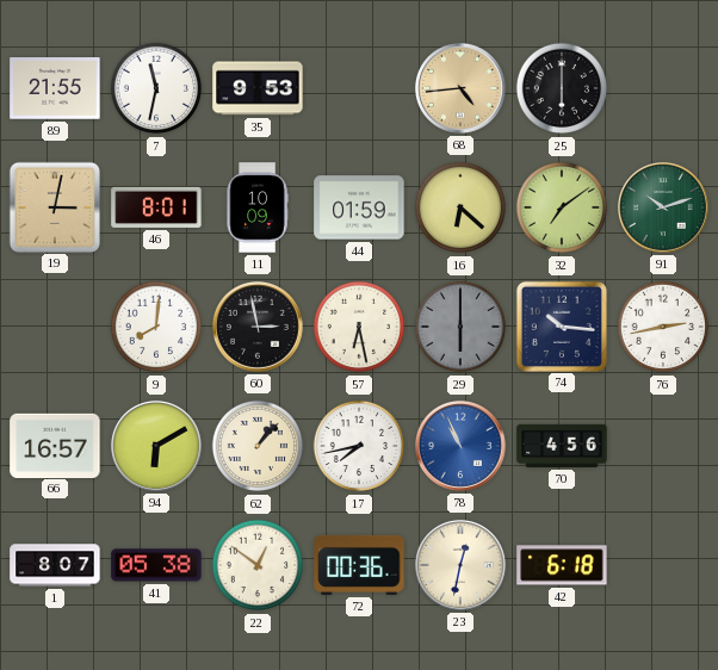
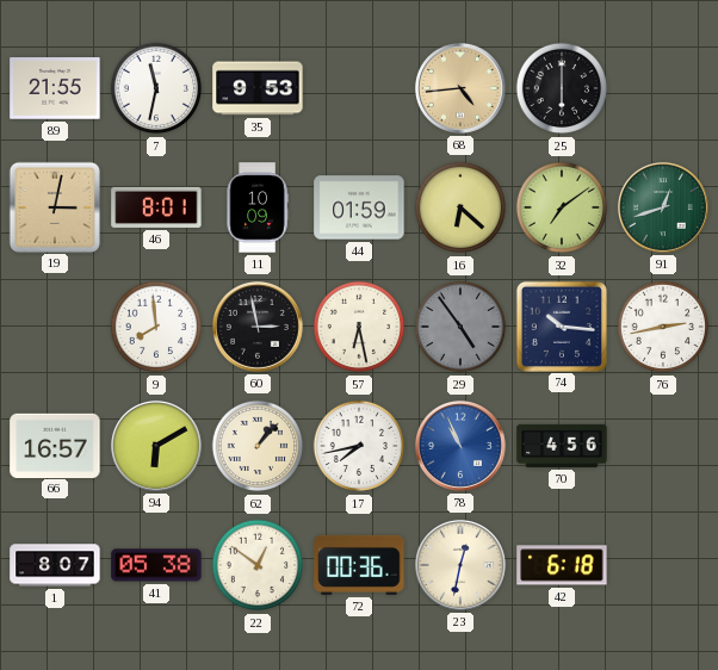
91: 10:12 -> 12:42 (663, 207)
9: 8:01 -> 7:59 (156, 327)
29: 6:00 -> 4:54 (460, 327)
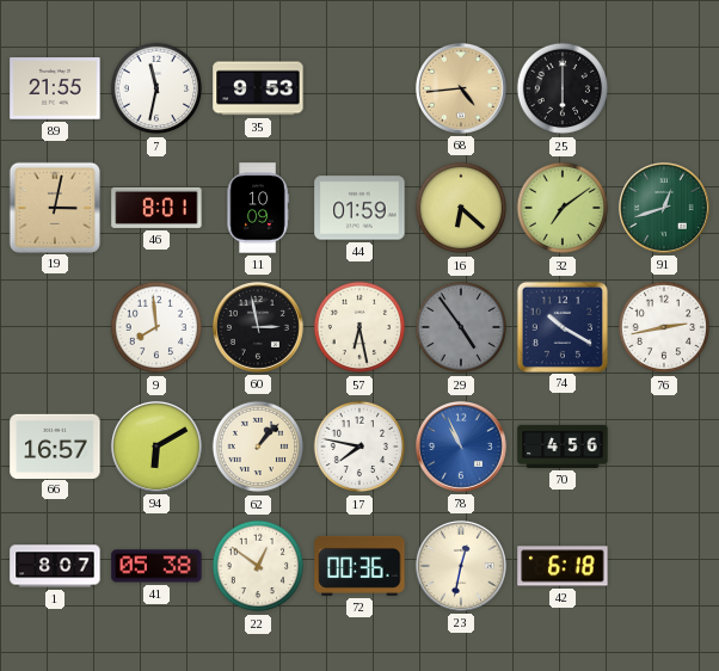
74: 10:16 -> 10:20 (561, 326)
17: 7:43 -> 7:47 (359, 447)
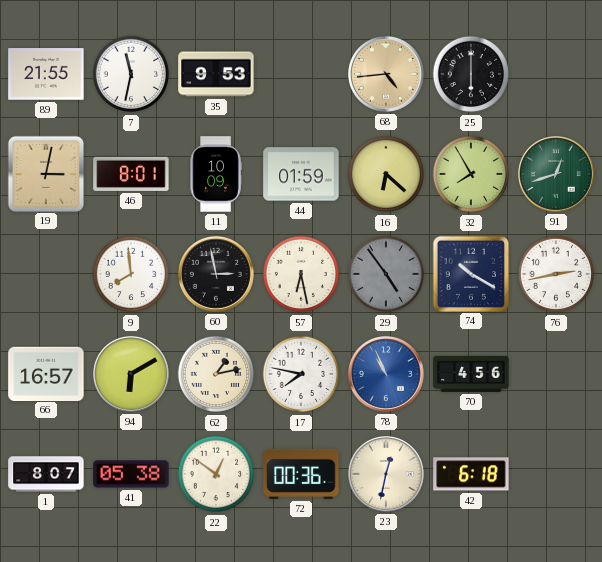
32: 7:09 -> 7:55 (471, 174)
62: 1:07 -> 1:13 (216, 374)
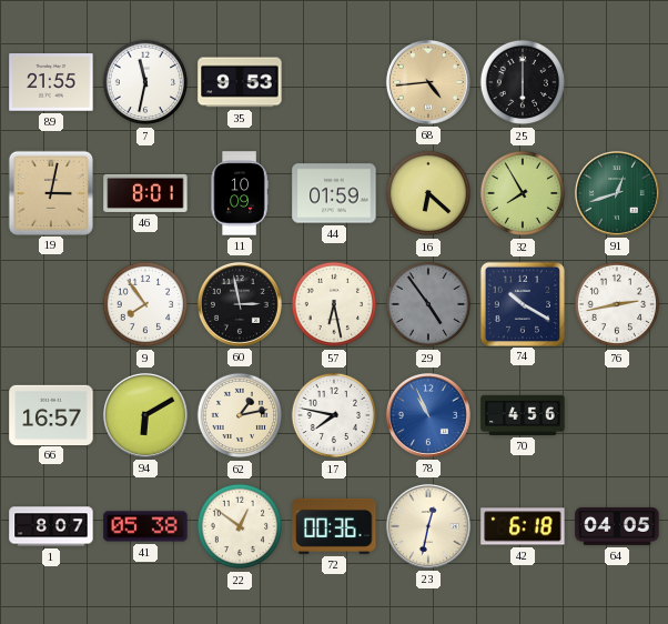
9: 7:59 -> 7:54 (145, 304)
64: none -> 04:05 (617, 526)
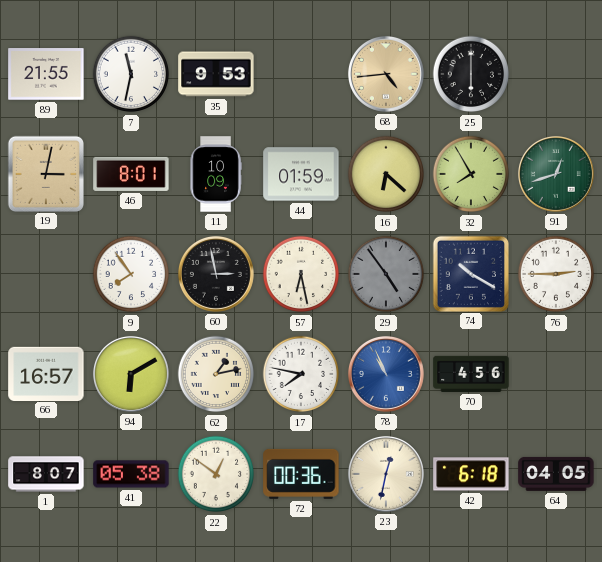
76: 2:43 -> 2:45 (556, 274)
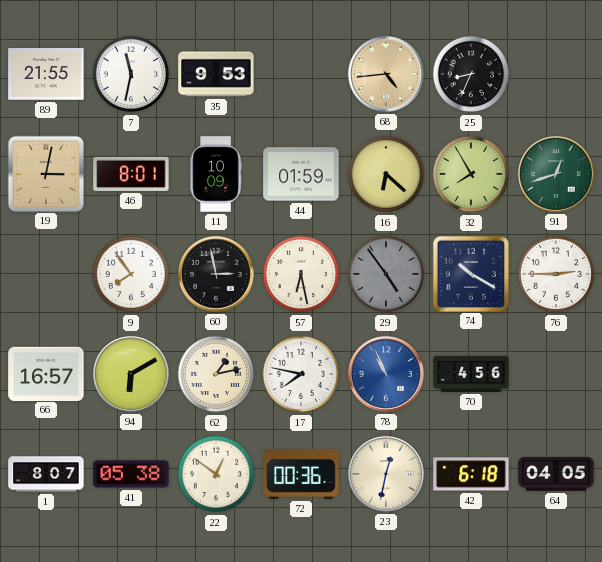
25: 6:00 -> 8:34 (471, 74)
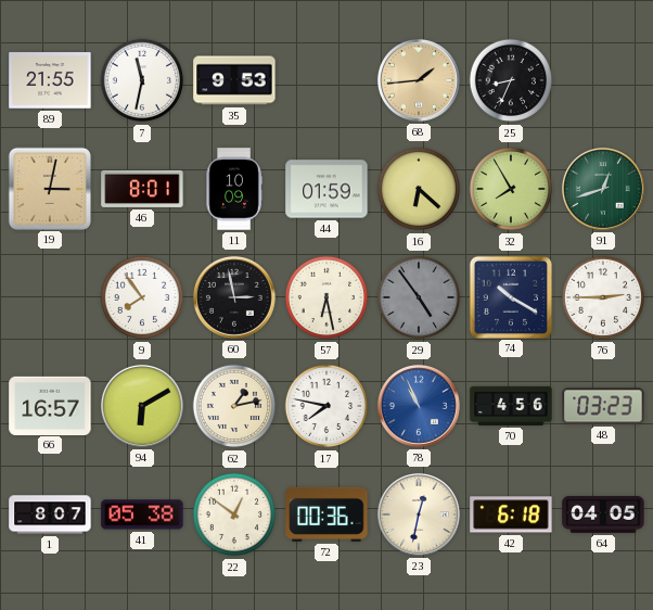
68: 4:44 -> 1:44 (419, 80)
48: none -> 03:23 (603, 406)
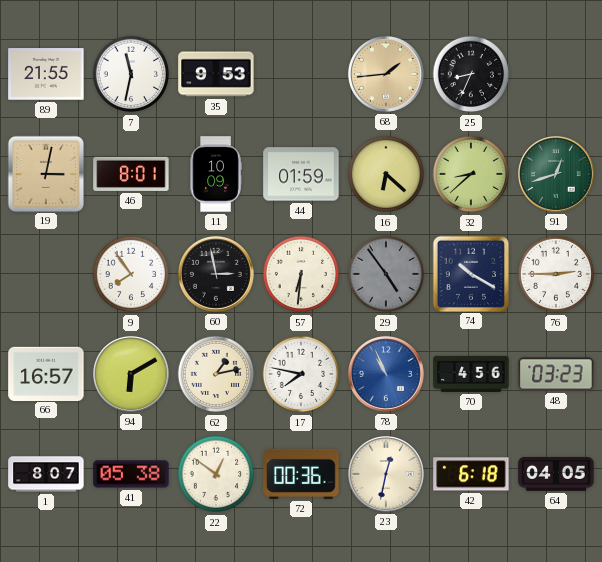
32: 7:55 -> 8:38 (471, 174)
57: 6:28 -> 6:31 (301, 274)
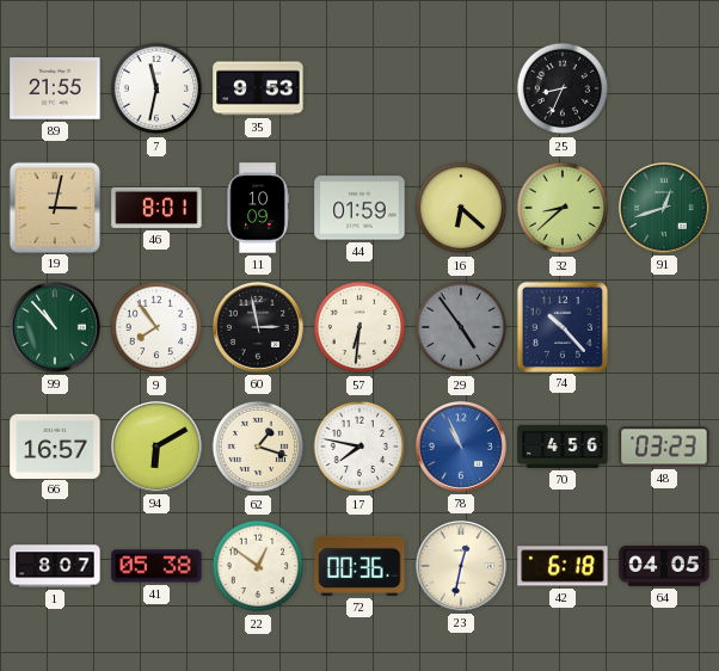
68: 1:44 -> none (386, 74)
99: none -> 10:53 (55, 327)
74: 10:20 -> 10:23 (561, 326)
76: 2:45 -> none (556, 274)
62: 1:13 -> 1:18 (258, 447)
